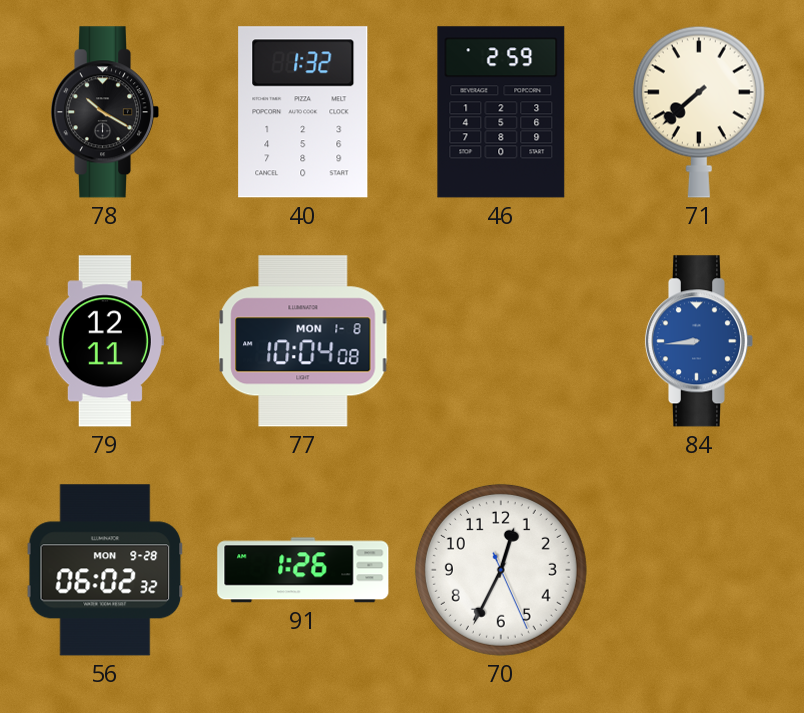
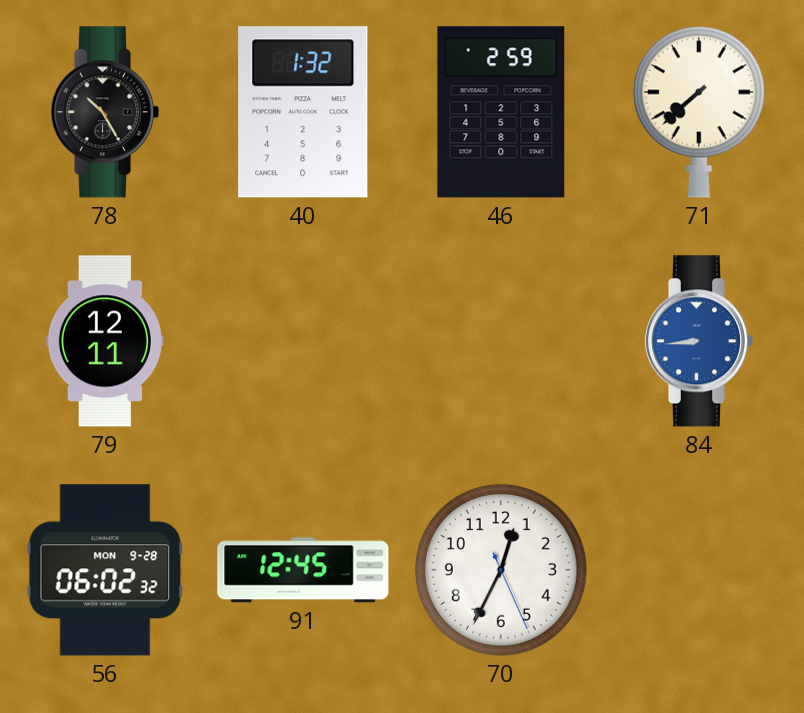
78: 10:20 -> 10:25 (105, 112)
77: 10:04 -> none (303, 341)
91: 1:26 -> 12:45 (303, 570)
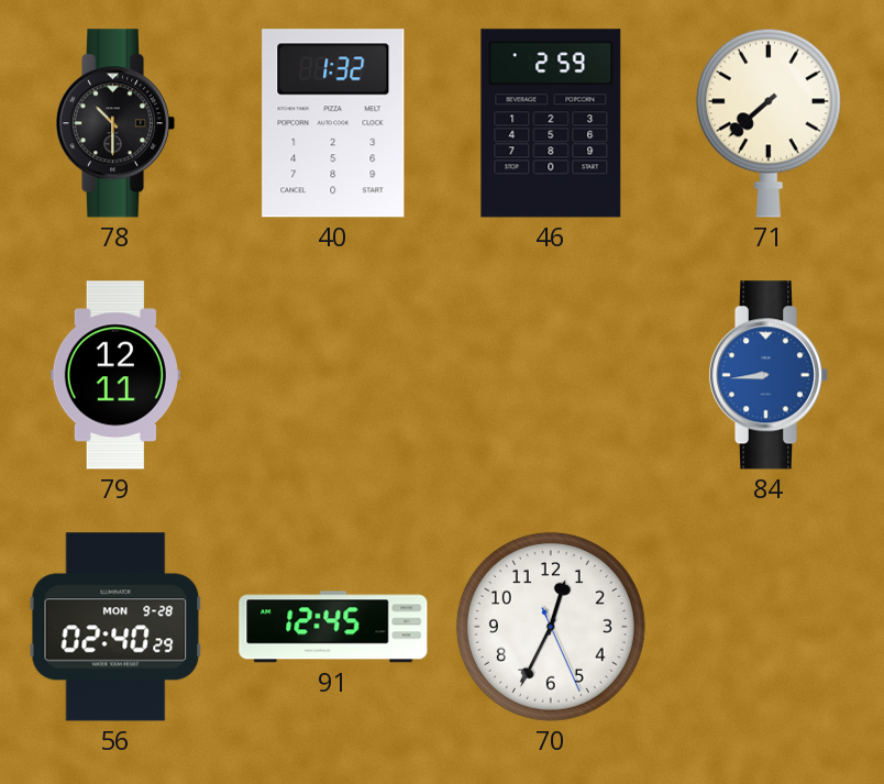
78: 10:25 -> 10:30 (115, 123)
56: 06:02 -> 02:40 (115, 627)
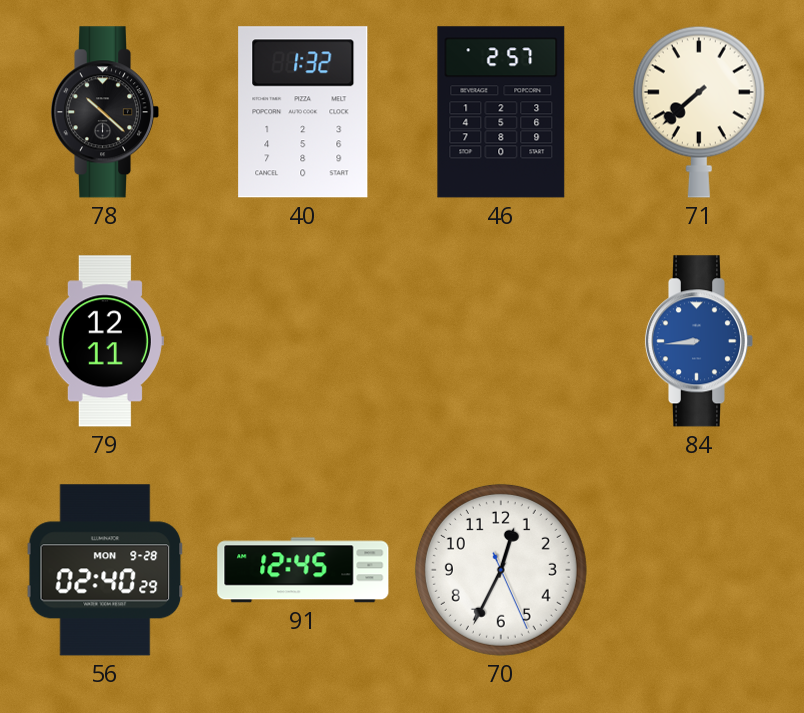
78: 10:30 -> 10:22 (105, 112)
46: 2:59 -> 2:57 (501, 112)
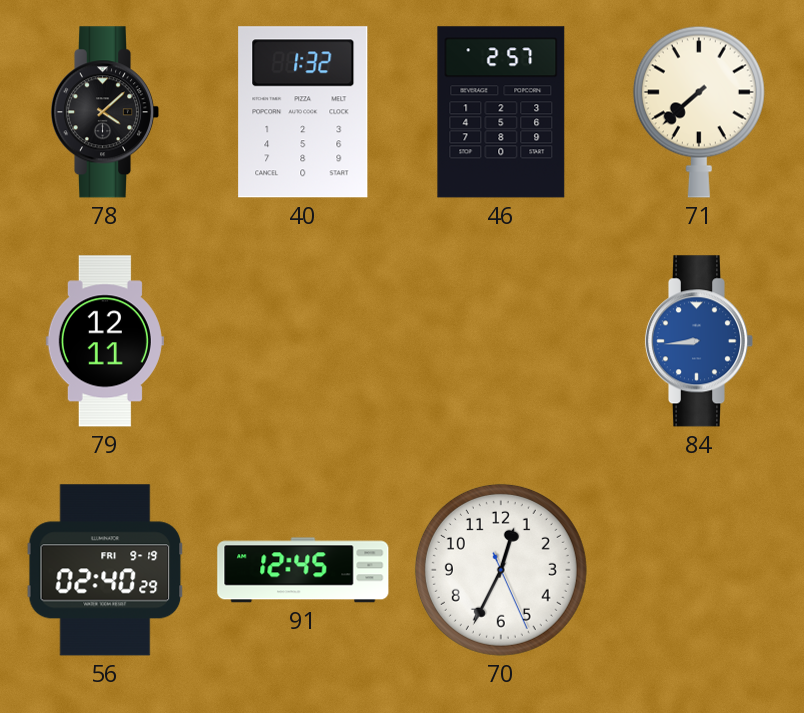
78: 10:22 -> 4:08 (105, 112)
56 date: MON 9-28 -> FRI 9-19 (105, 570)
